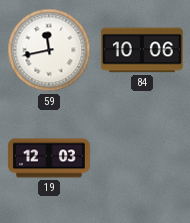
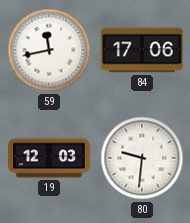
84: 10:06 -> 17:06 (142, 50)
80: none -> 9:31 (142, 158)
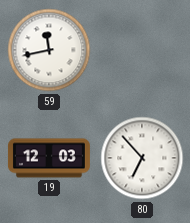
84: 17:06 -> none (142, 50)
80: 9:31 -> 6:53 (142, 158)
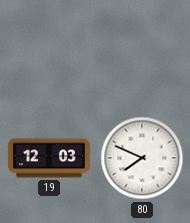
59: 11:43 -> none (49, 50)
80: 6:53 -> 7:49 (142, 158)
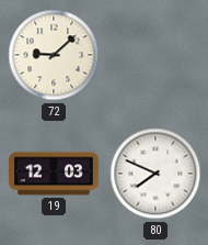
72: none -> 9:08 (54, 55)
